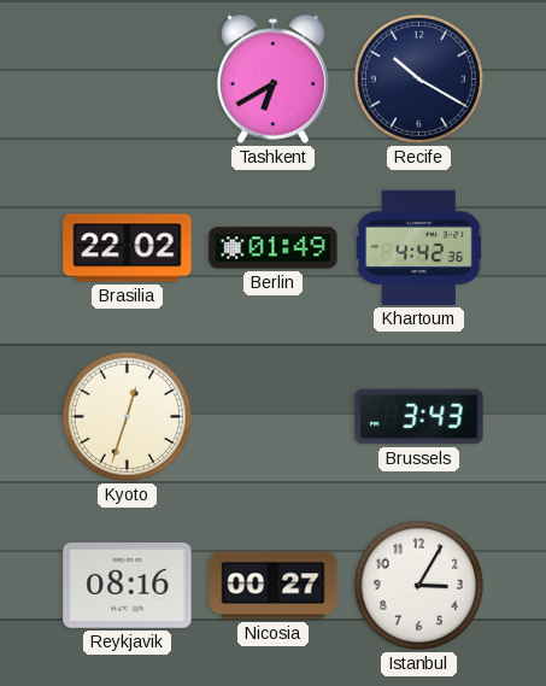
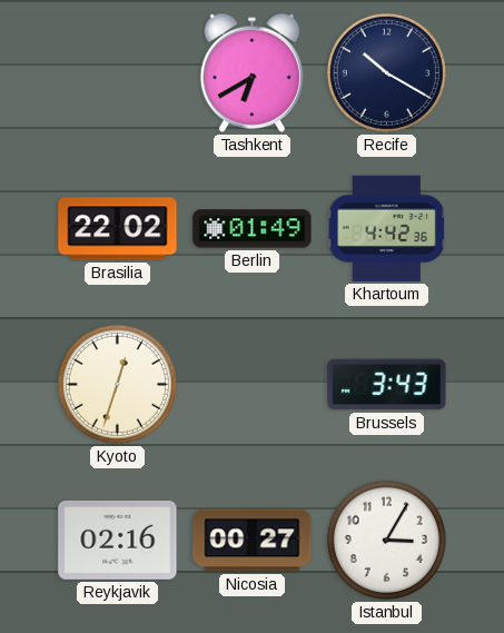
Reykjavik: 08:16 -> 02:16 (118, 540)
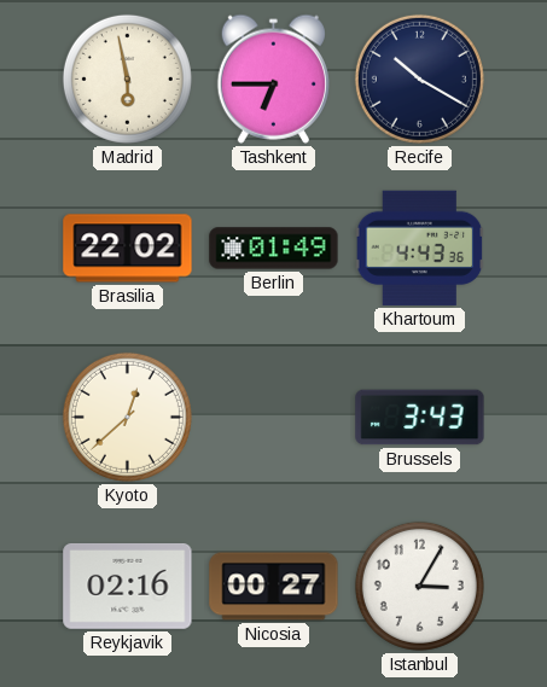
Madrid: none -> 5:58 (127, 78)
Tashkent: 6:40 -> 6:45 (273, 78)
Khartoum: 4:42 -> 4:43 (420, 248)
Kyoto: 12:33 -> 12:38 (127, 417)
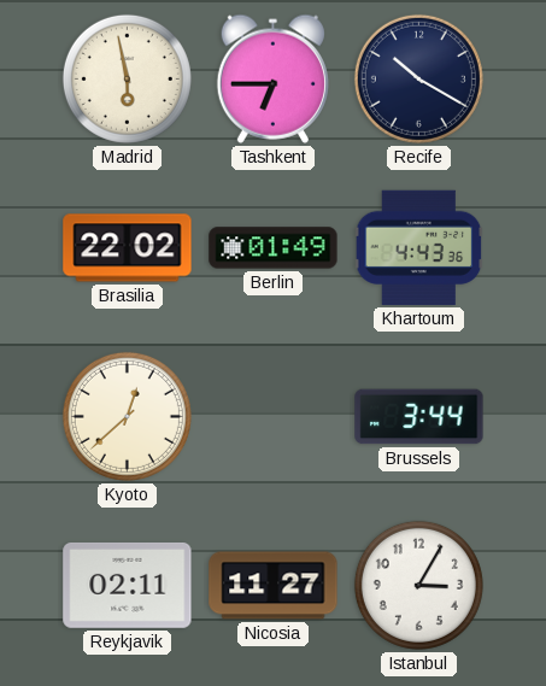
Brussels: 3:43 -> 3:44 (419, 417)
Reykjavik: 02:16 -> 02:11 (128, 585)
Nicosia: 00:27 -> 11:27 (274, 586)
